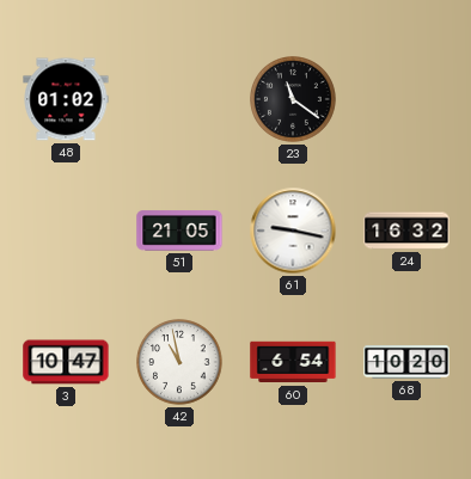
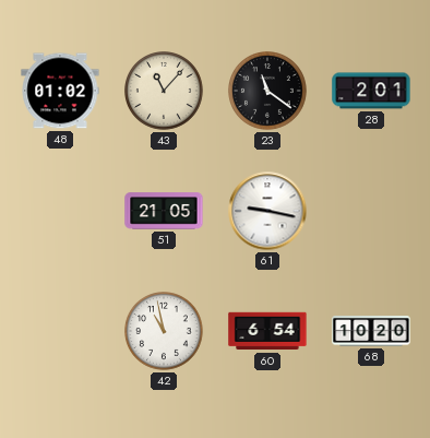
43: none -> 11:07 (165, 92)
28: none -> 2:01 (371, 91)
24: 16:32 -> none (406, 231)
3: 10:47 -> none (66, 362)
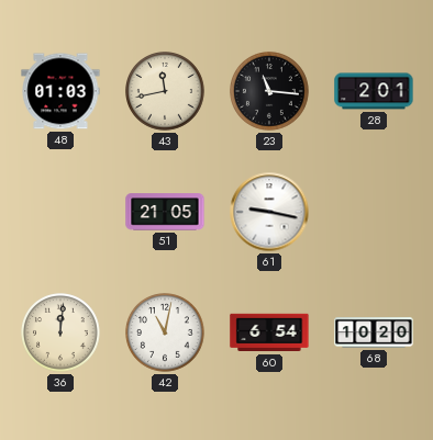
48: 01:02 -> 01:03 (60, 91)
43: 11:07 -> 11:43 (166, 92)
23: 11:21 -> 11:16 (270, 92)
36: none -> 12:01 (62, 334)
42: 10:58 -> 11:02 (166, 334)
